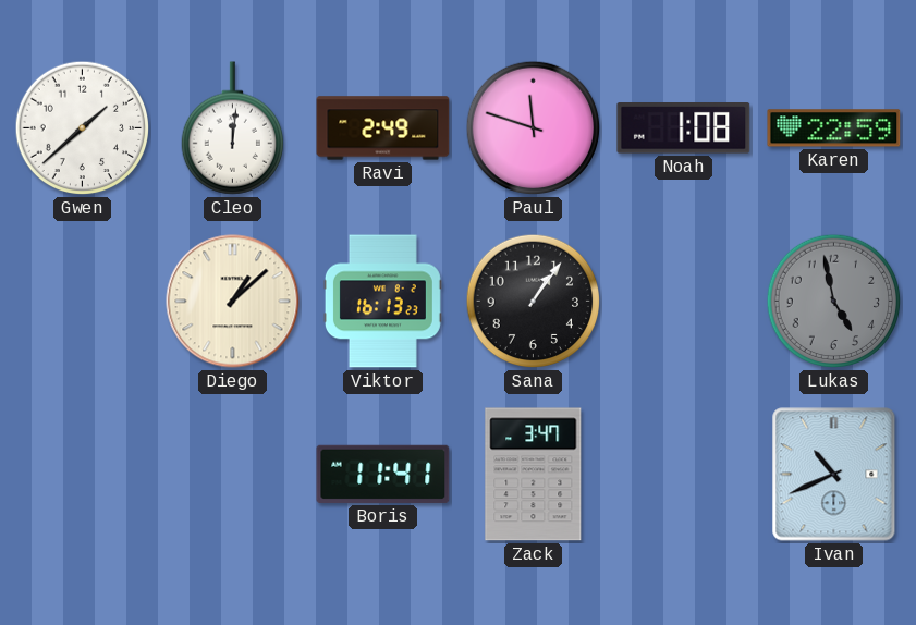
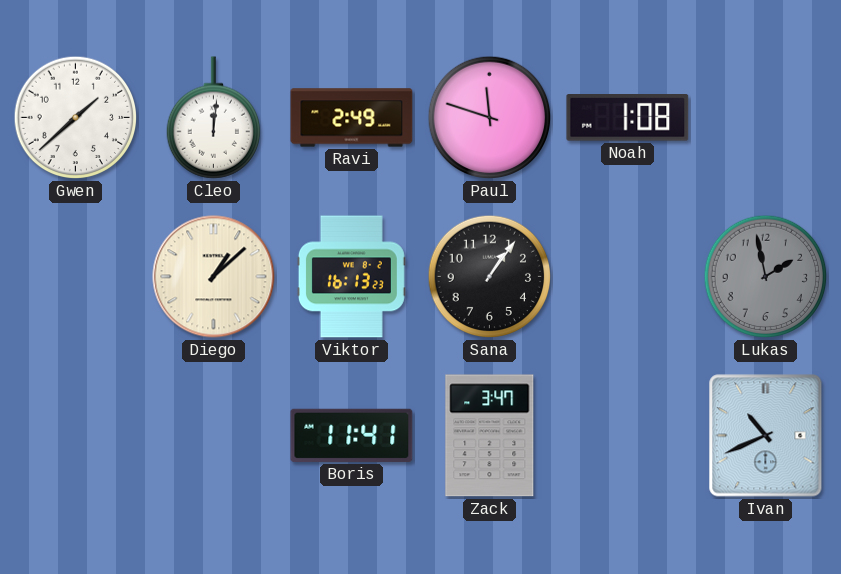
Karen: 22:59 -> none (834, 128)
Lukas: 4:58 -> 1:58 (766, 277)
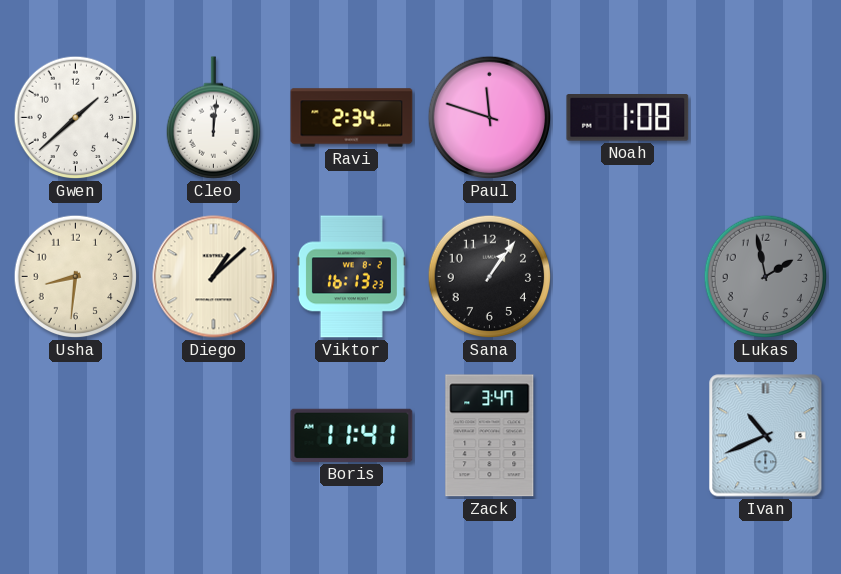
Ravi: 2:49 -> 2:34 (352, 118)
Usha: none -> 8:31 (76, 277)
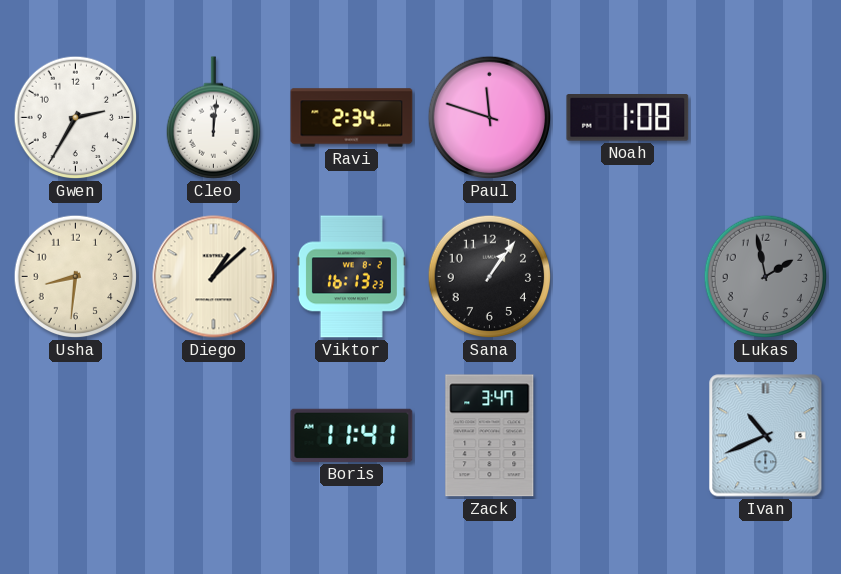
Gwen: 1:38 -> 2:35 (76, 118)
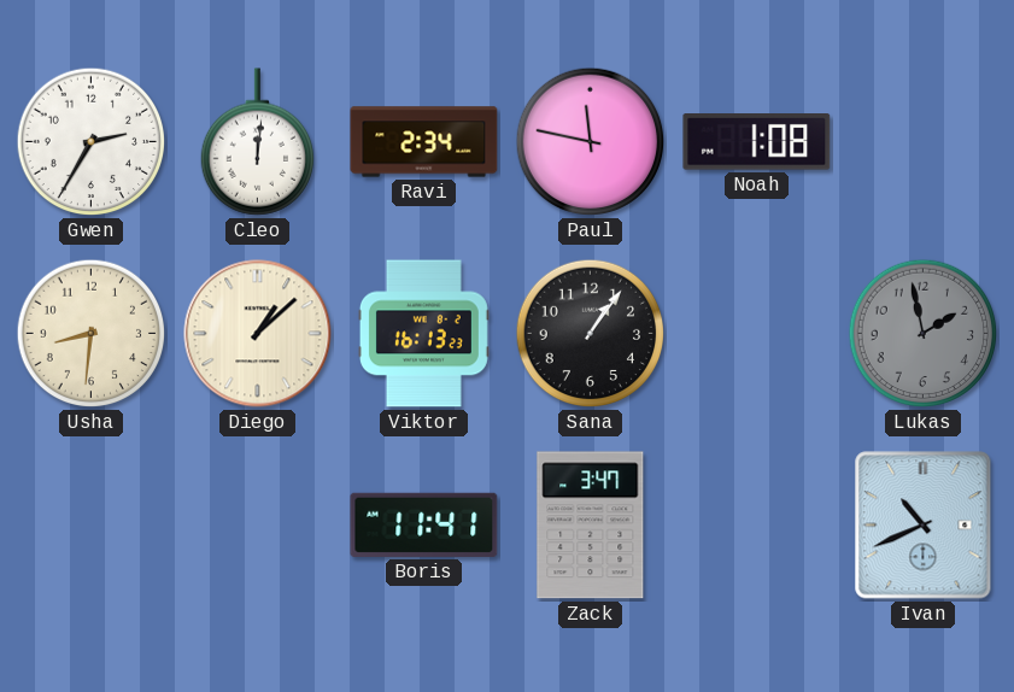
Paul: 11:48 -> 11:47 (591, 142)
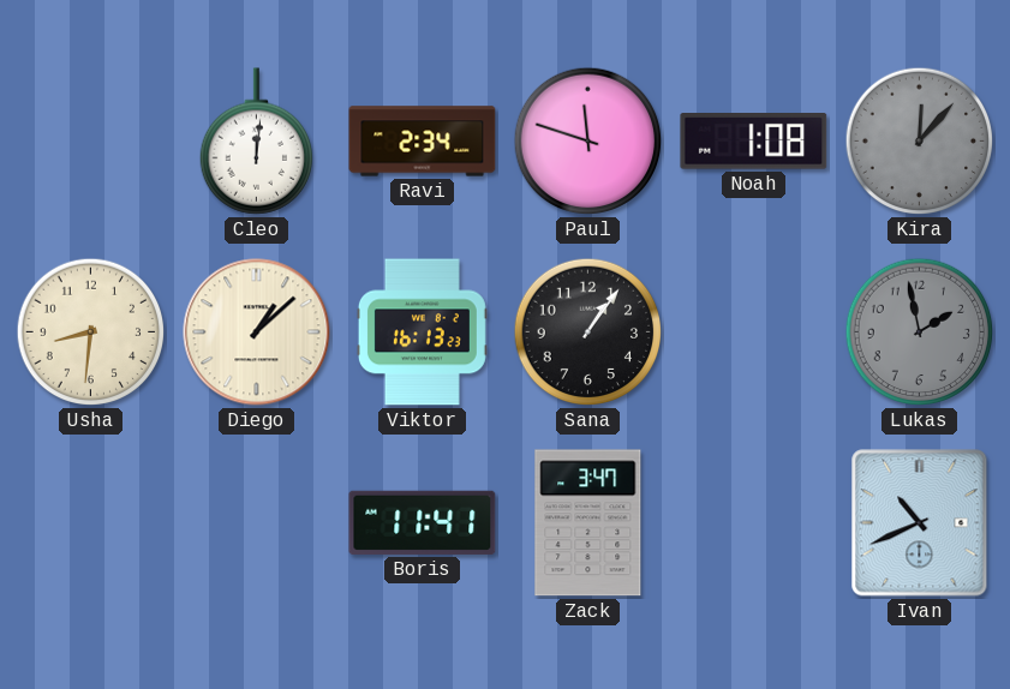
Gwen: 2:35 -> none (92, 142)
Paul: 11:47 -> 11:48 (588, 142)
Kira: none -> 12:07 (920, 142)
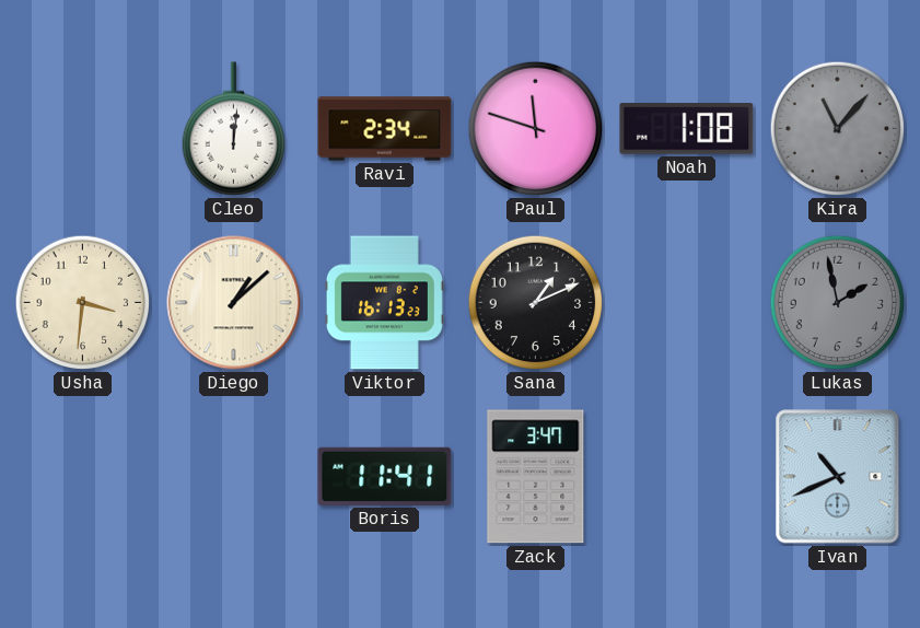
Kira: 12:07 -> 11:07 (838, 129)
Usha: 8:31 -> 3:31 (83, 303)
Sana: 1:06 -> 1:11 (536, 303)
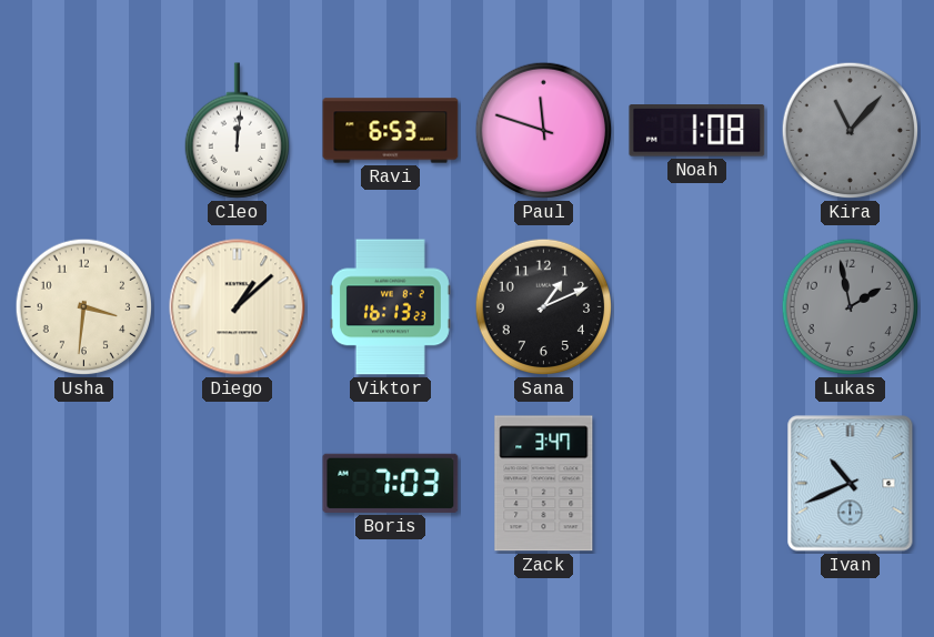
Ravi: 2:34 -> 6:53 (391, 131)
Boris: 11:41 -> 7:03 (391, 483)
